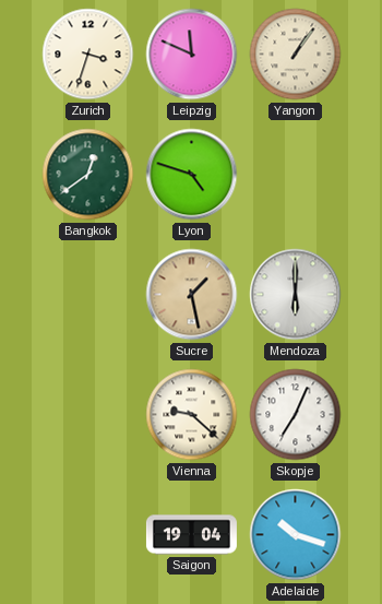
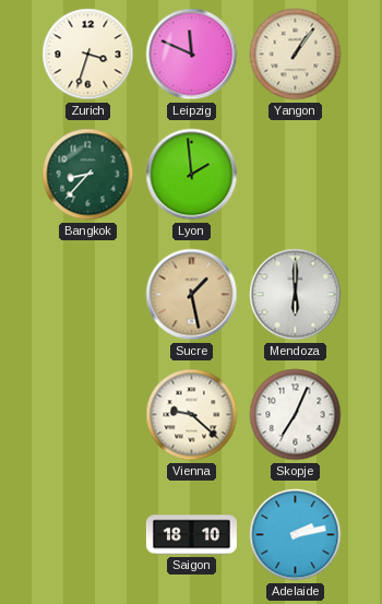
Bangkok: 12:39 -> 8:37 (88, 175)
Lyon: 4:48 -> 1:59 (192, 175)
Saigon: 19:04 -> 18:10 (191, 535)
Adelaide: 10:18 -> 2:13 (296, 535)
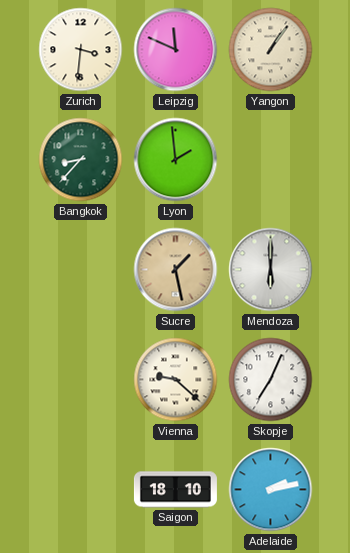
Zurich: 3:33 -> 3:31 (81, 50)
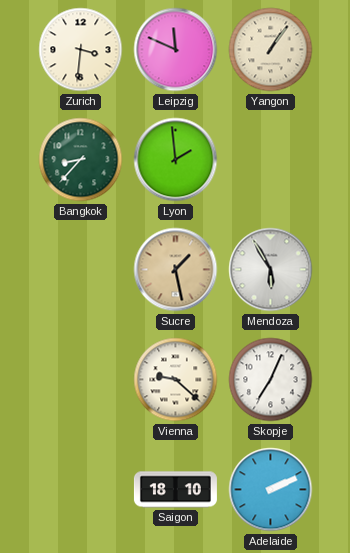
Mendoza: 6:00 -> 5:55 (271, 270)
Adelaide: 2:13 -> 2:11 (271, 490)
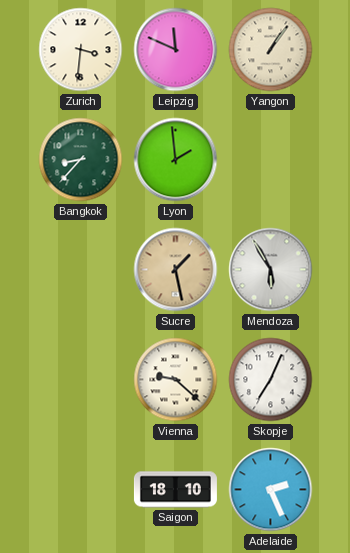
Adelaide: 2:11 -> 2:26 (271, 490)
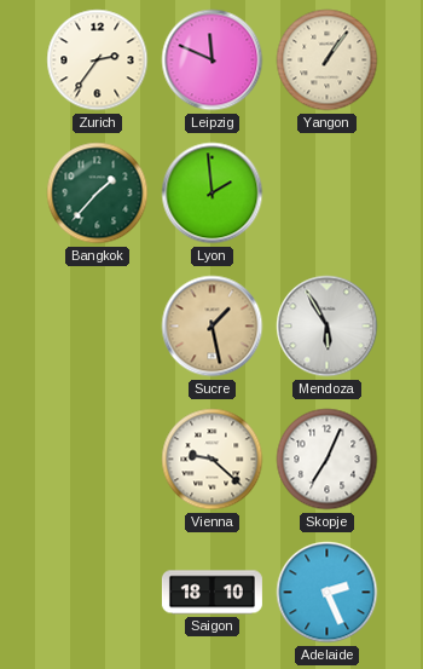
Zurich: 3:31 -> 2:36 (98, 60)
Bangkok: 8:37 -> 1:37 (98, 194)
